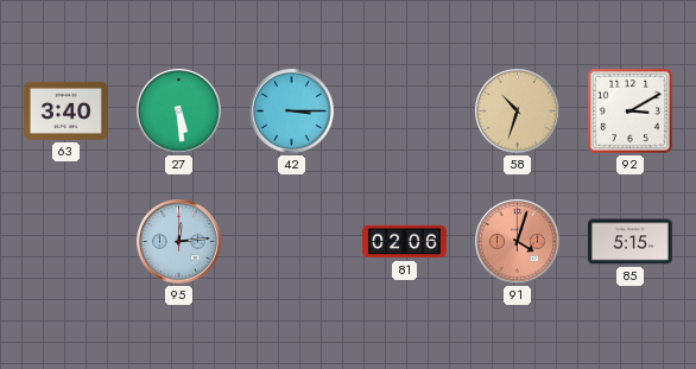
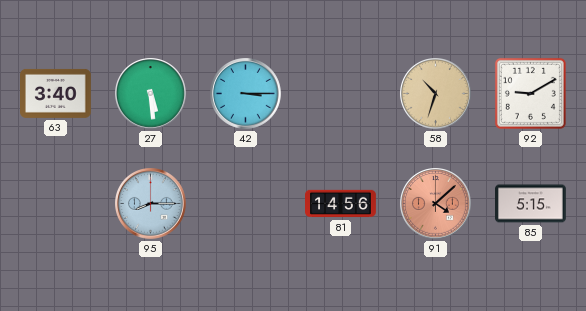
92: 3:10 -> 9:10 (530, 93)
95: 12:14 -> 8:15 (151, 204)
81: 02:06 -> 14:56 (341, 204)
91: 4:03 -> 4:08 (436, 204)
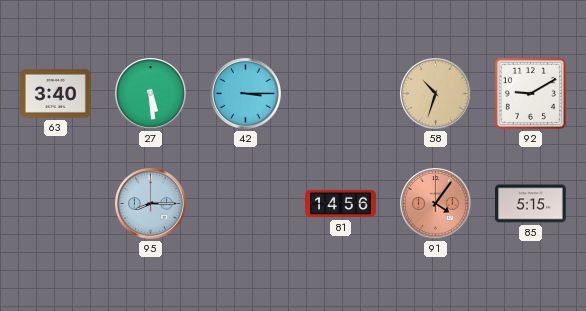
91: 4:08 -> 4:06 (436, 204)
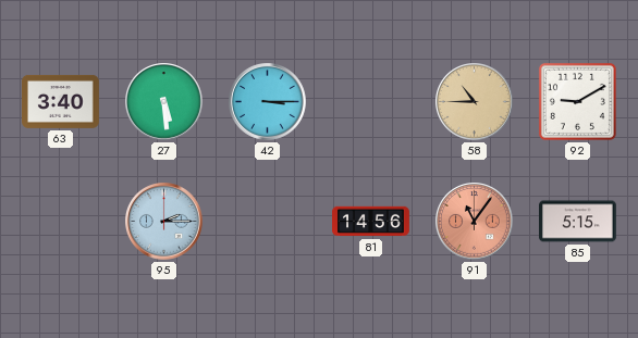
58: 10:33 -> 10:45 (475, 102)
95: 8:15 -> 2:15 (164, 222)
91: 4:06 -> 11:06 (475, 222)
